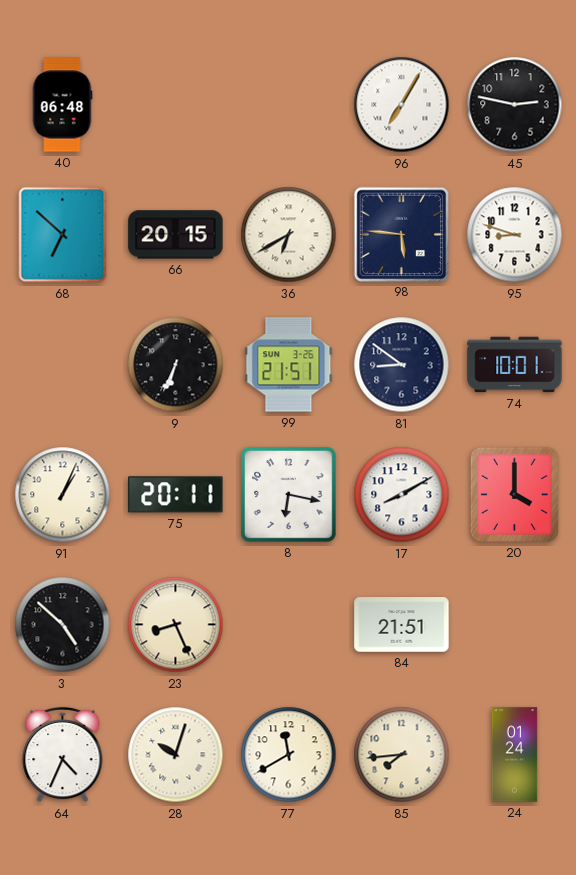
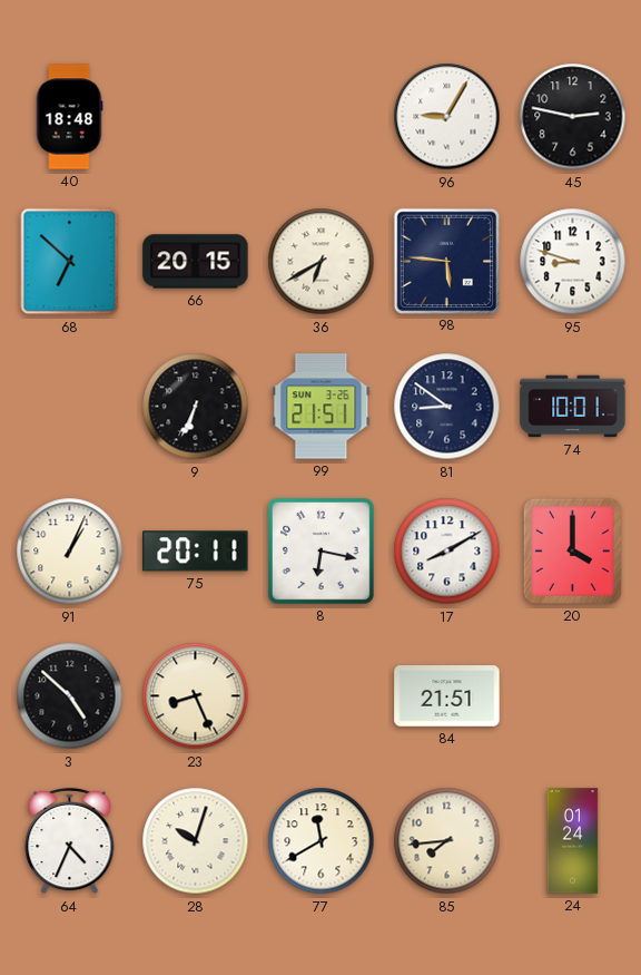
40: 06:48 -> 18:48 (69, 117)
96: 7:05 -> 9:05 (447, 117)
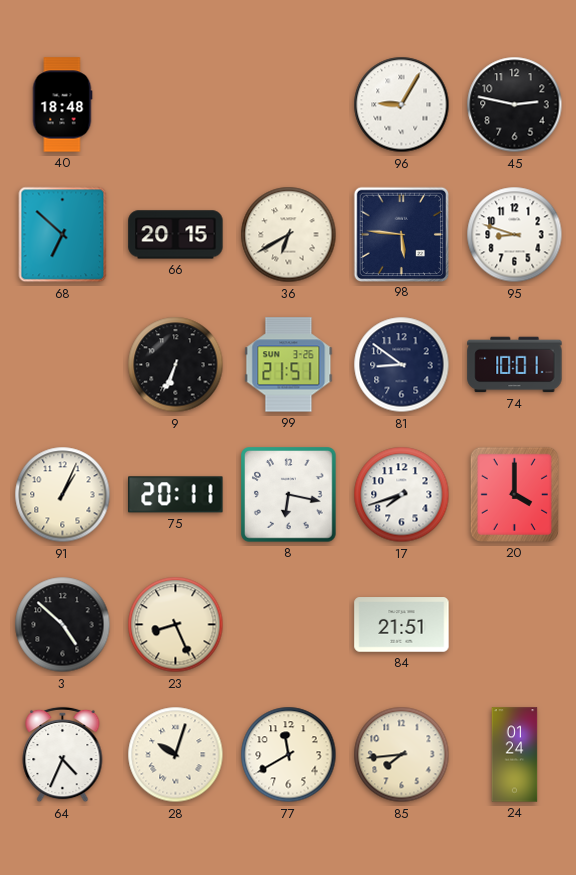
17: 8:10 -> 7:42 (402, 495)
